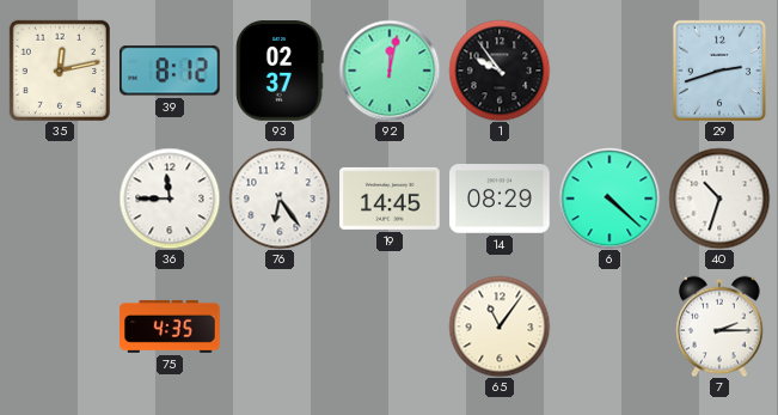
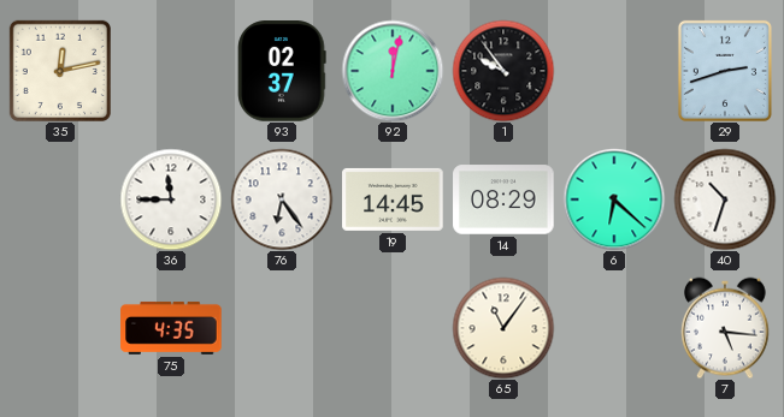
39: 8:12 -> none (170, 71)
6: 4:22 -> 6:22 (614, 199)
7: 2:15 -> 5:16 (725, 328)
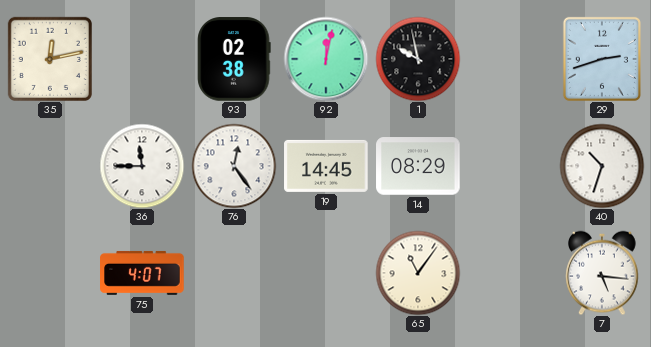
93: 02:37 -> 02:38 (234, 59)
1: 9:54 -> 9:58 (418, 59)
76: 6:24 -> 12:24 (234, 166)
6: 6:22 -> none (614, 199)
75: 4:35 -> 4:07 (142, 273)
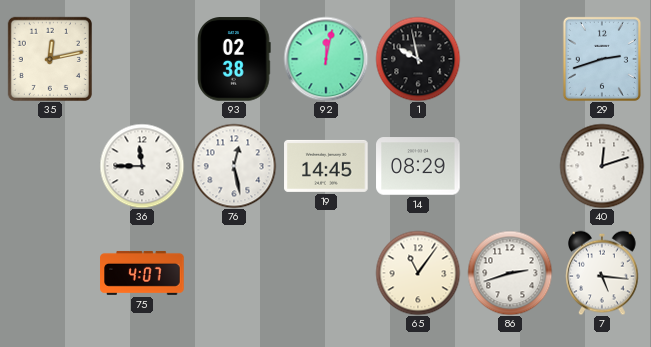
76: 12:24 -> 12:28 (234, 166)
40: 10:33 -> 12:12 (602, 166)
86: none -> 2:42 (510, 273)
